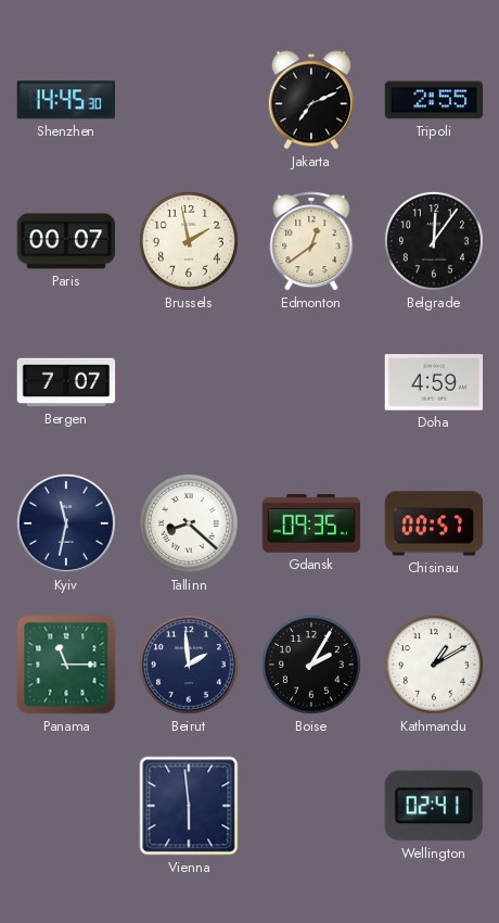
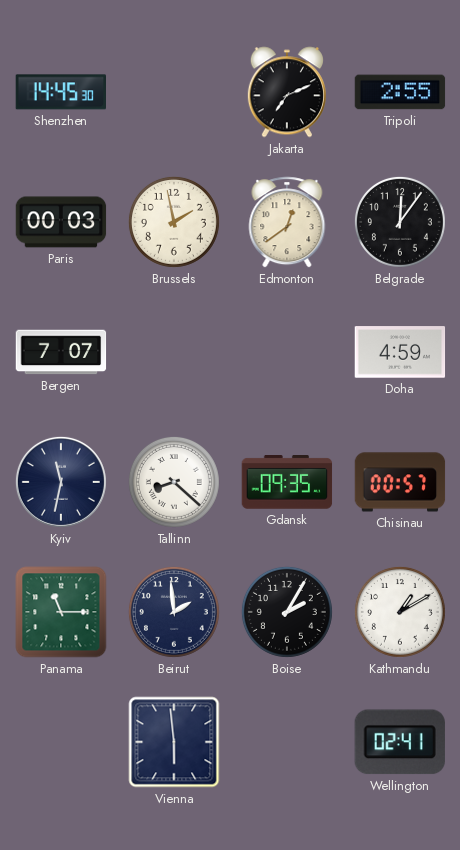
Paris: 00:07 -> 00:03 (61, 222)
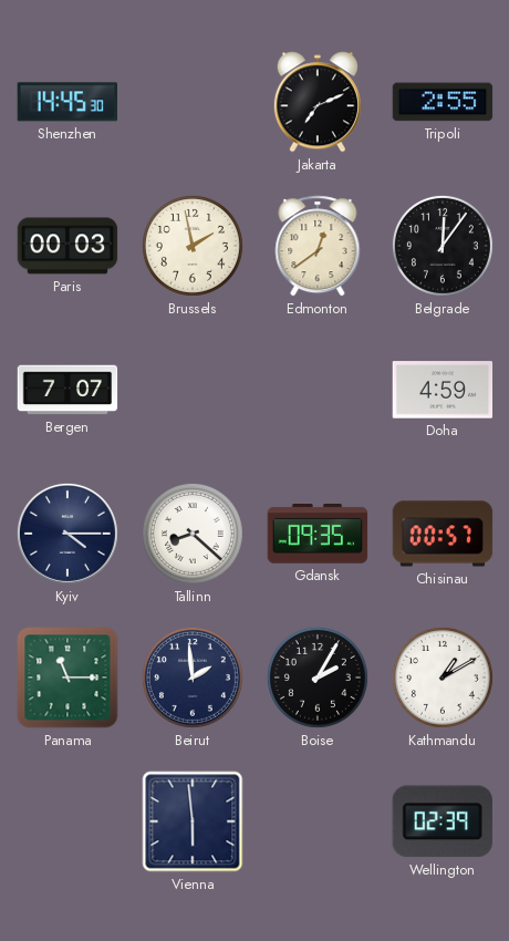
Kyiv: 11:32 -> 4:15 (67, 534)
Wellington: 02:41 -> 02:39 (443, 821)
